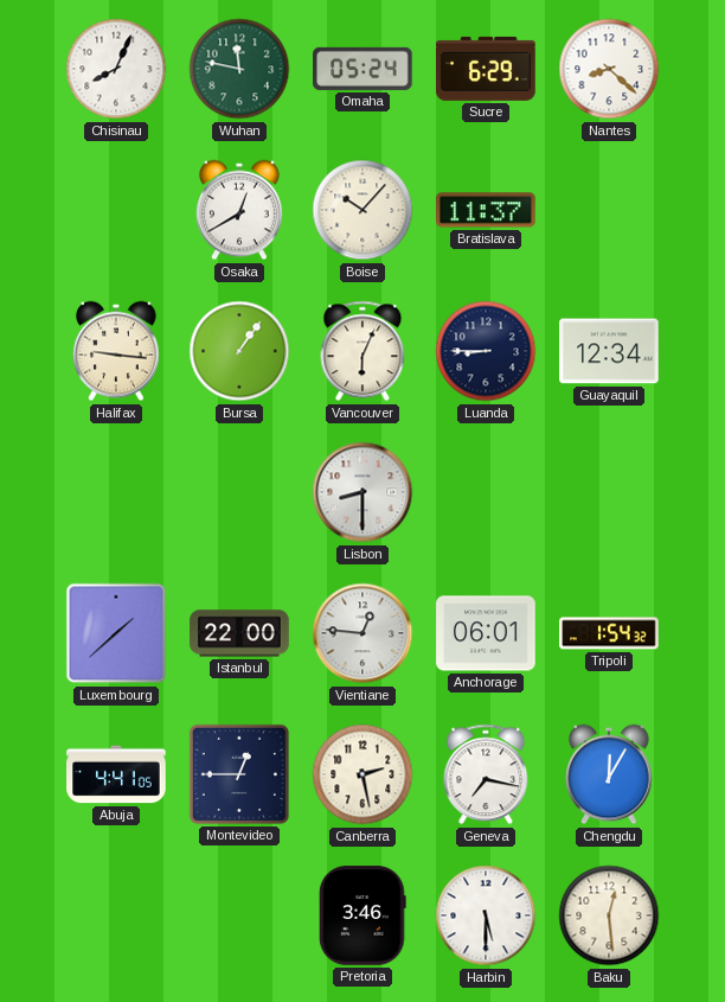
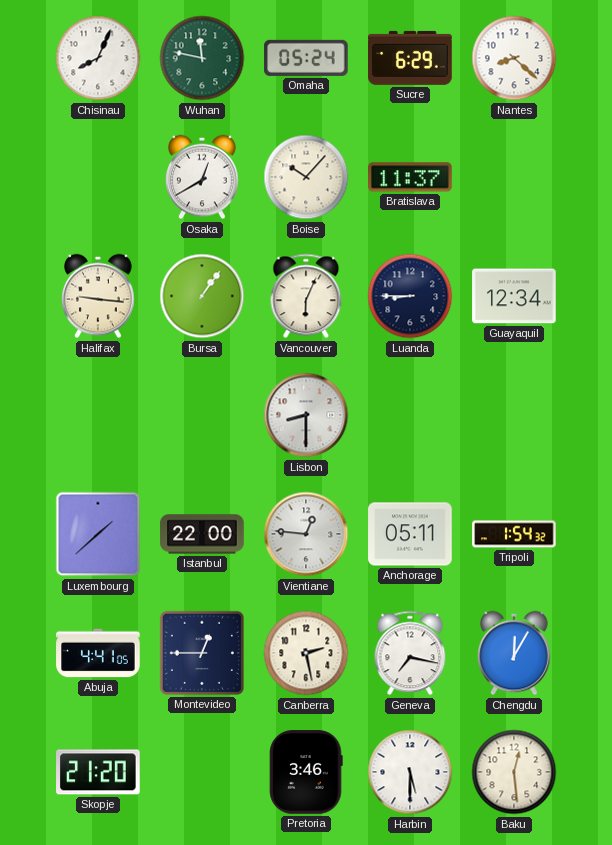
Anchorage: 06:01 -> 05:11 (410, 534)
Skopje: none -> 21:20 (98, 772)
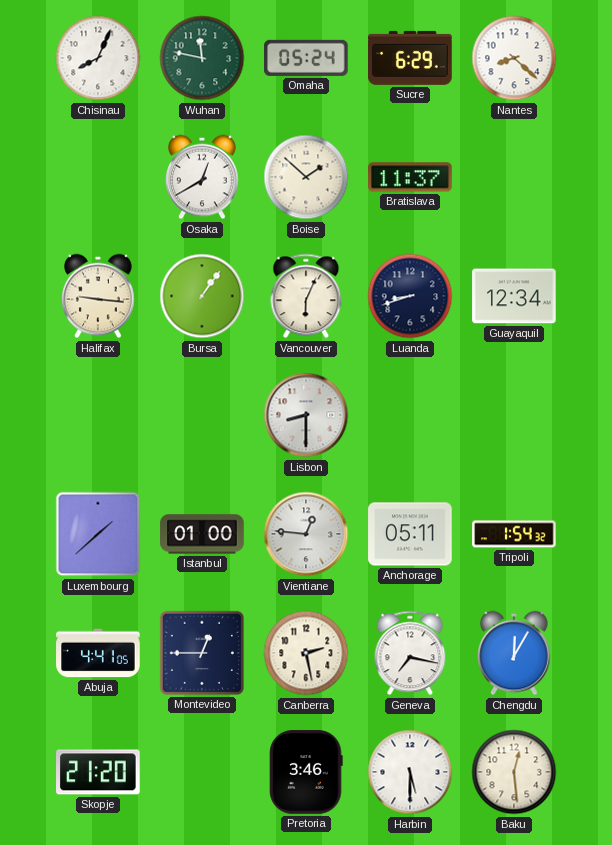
Boise: 10:07 -> 1:52 (306, 177)
Luanda: 8:45 -> 8:42 (410, 296)
Istanbul: 22:00 -> 01:00 (202, 534)
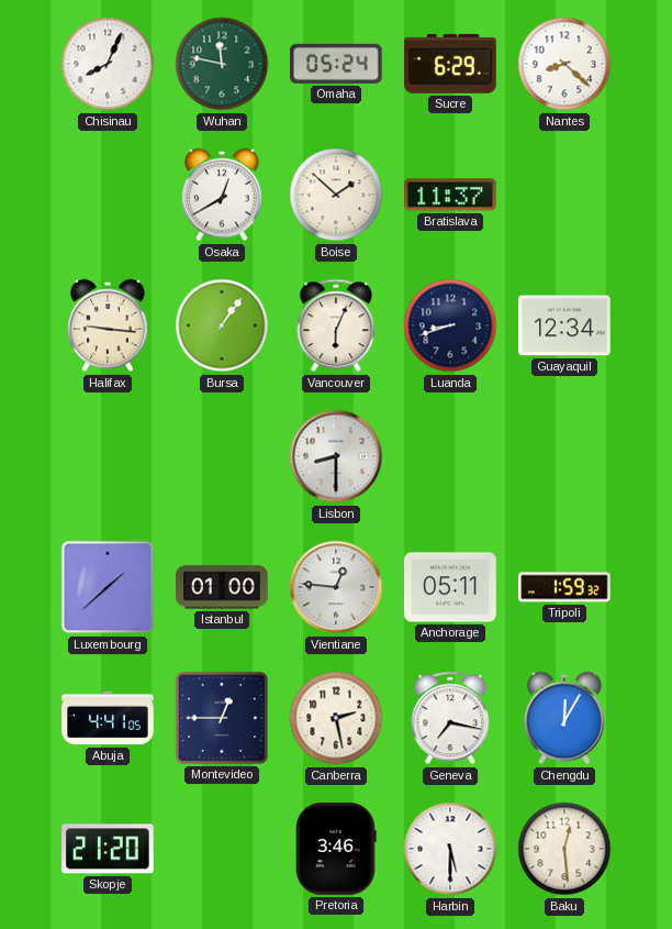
Tripoli: 1:54 -> 1:59 (564, 587)
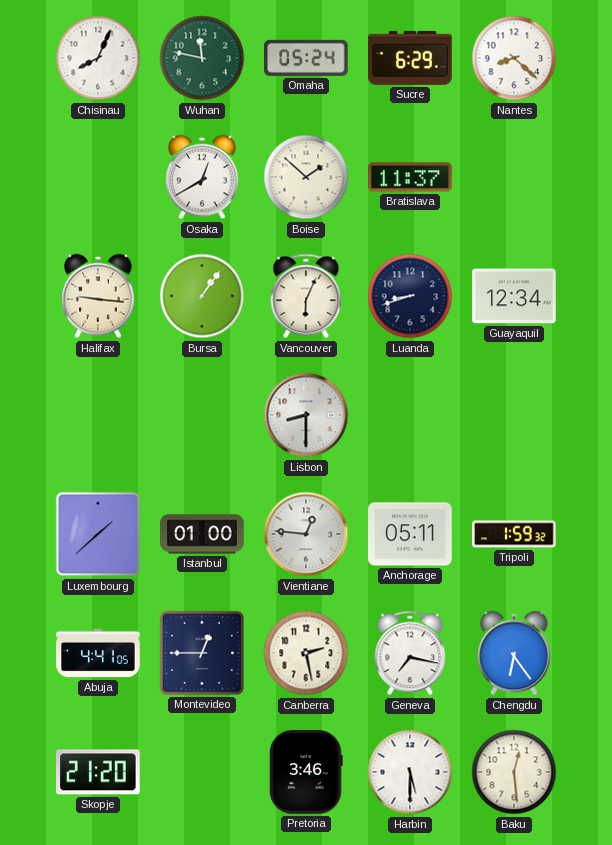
Chengdu: 12:05 -> 6:24 (514, 653)
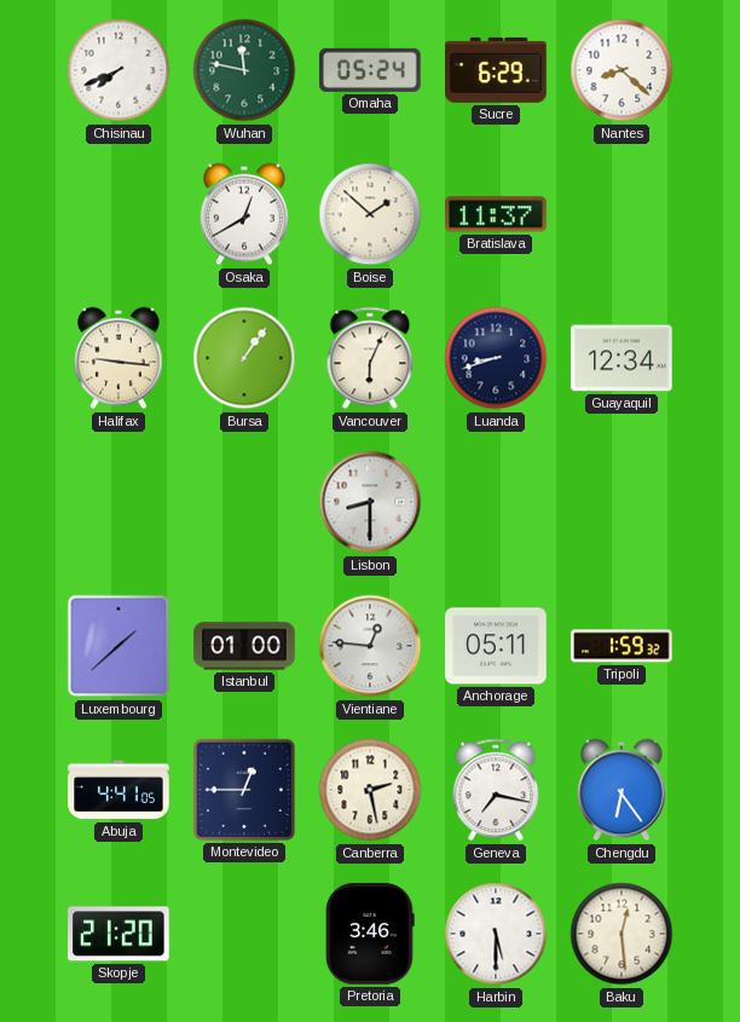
Chisinau: 8:04 -> 7:41 (118, 70)
